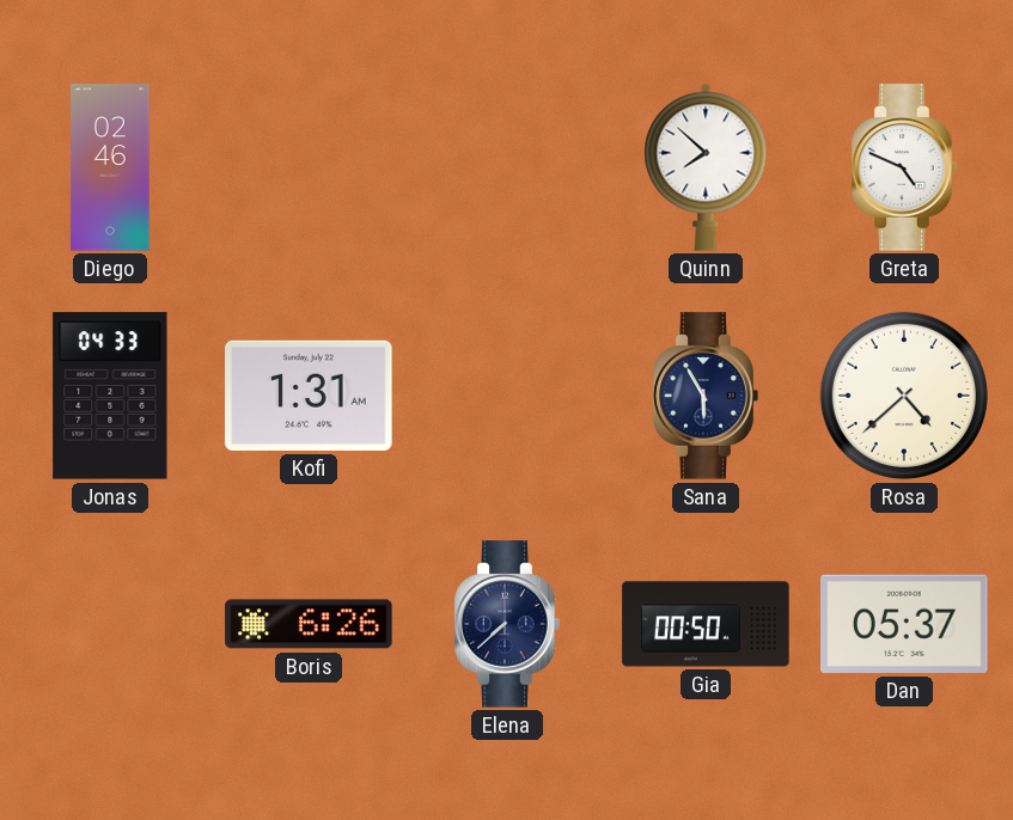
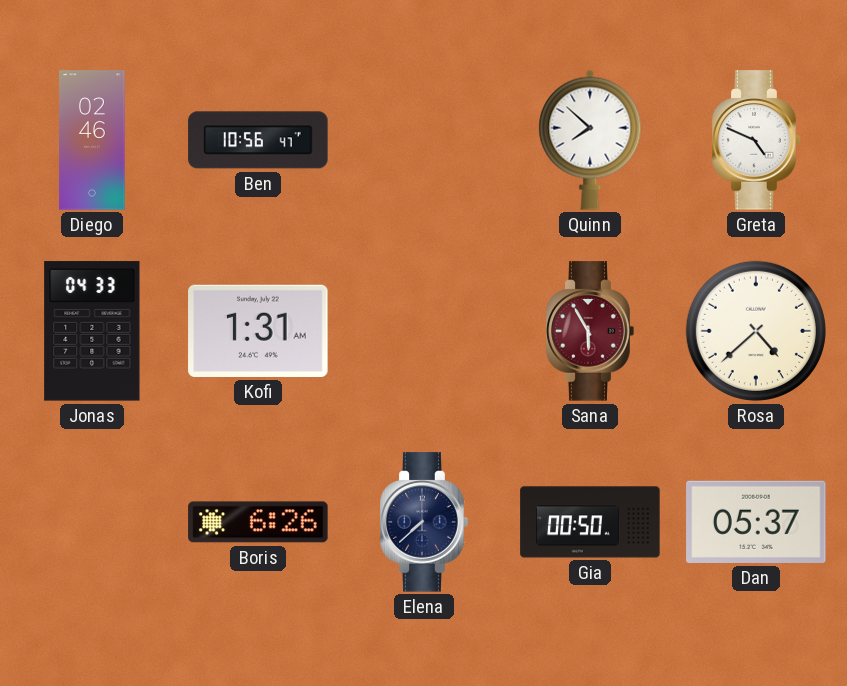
Ben: none -> 10:56 (258, 140)
Sana dial: navy -> burgundy (590, 331)
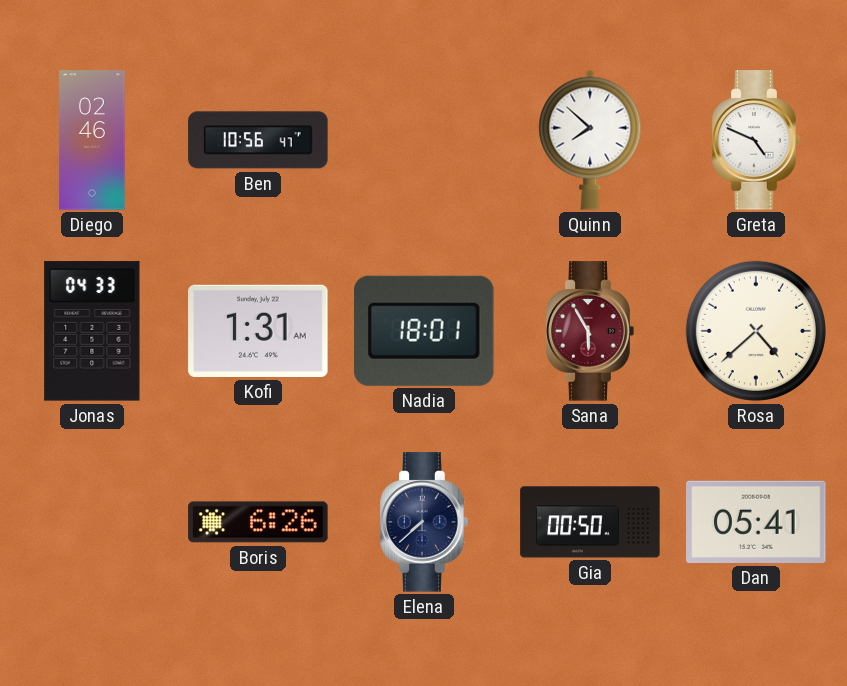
Nadia: none -> 18:01 (424, 331)
Dan: 05:37 -> 05:41 (756, 522)
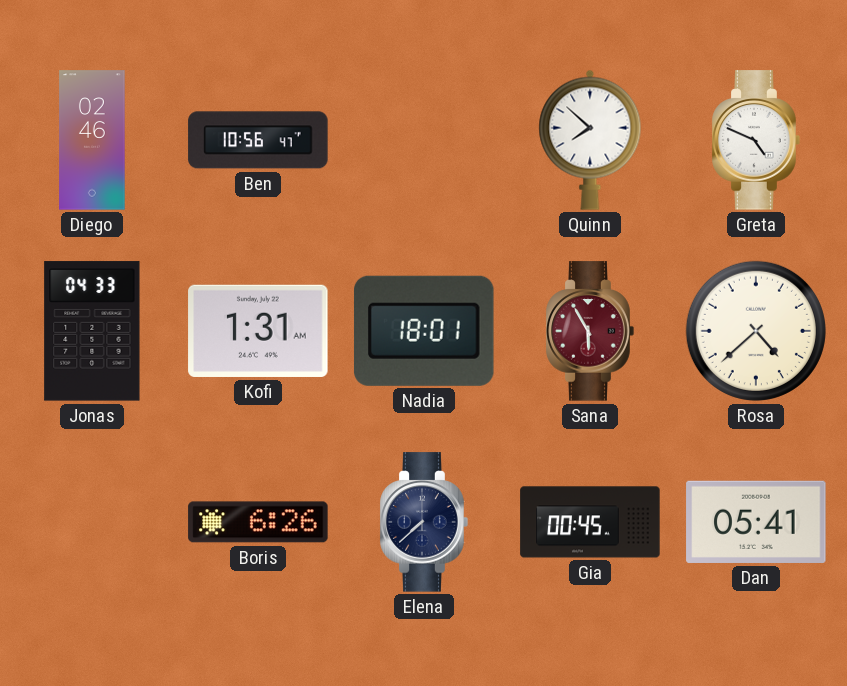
Gia: 00:50 -> 00:45 (590, 522)
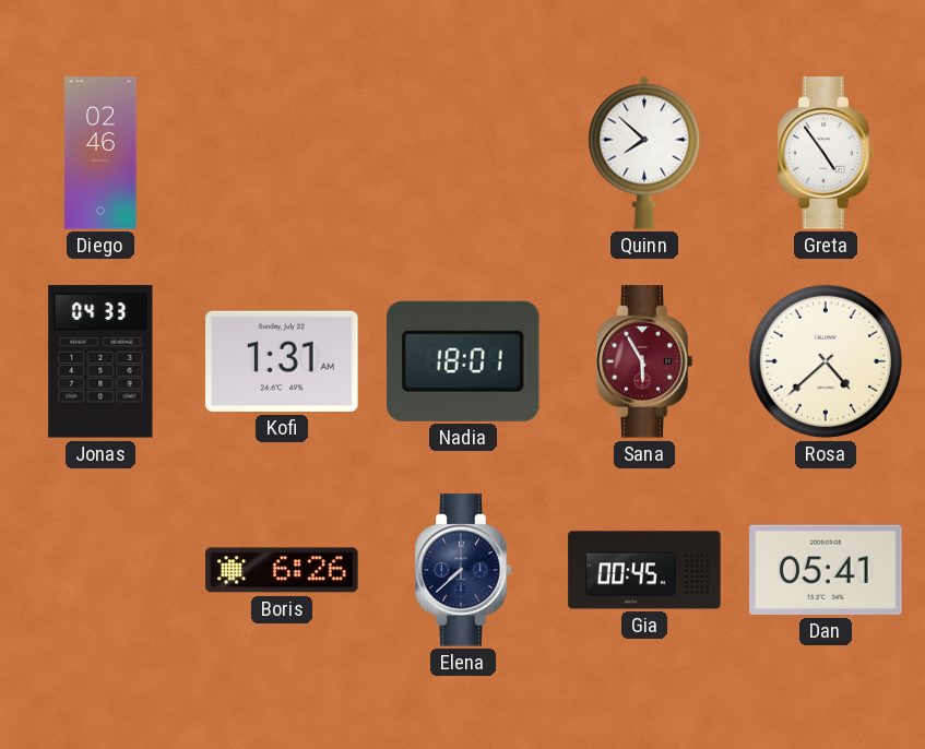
Ben: 10:56 -> none (258, 140)
Greta: 4:49 -> 4:54 (826, 153)
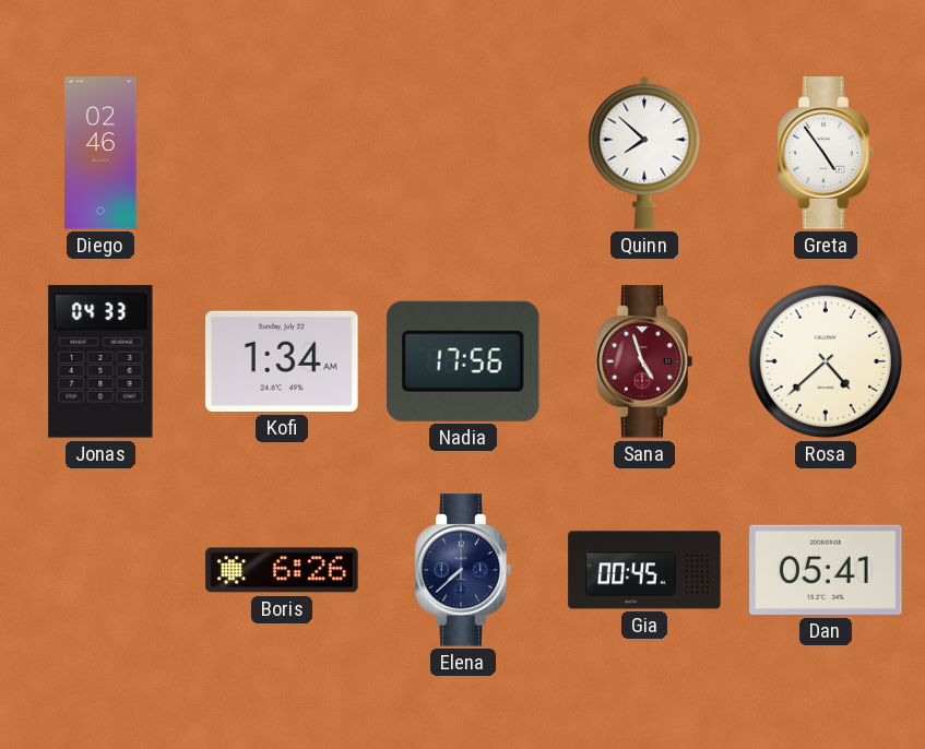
Kofi: 1:31 -> 1:34 (282, 361)
Nadia: 18:01 -> 17:56 (463, 361)
Sana: 5:55 -> 4:57 (644, 361)
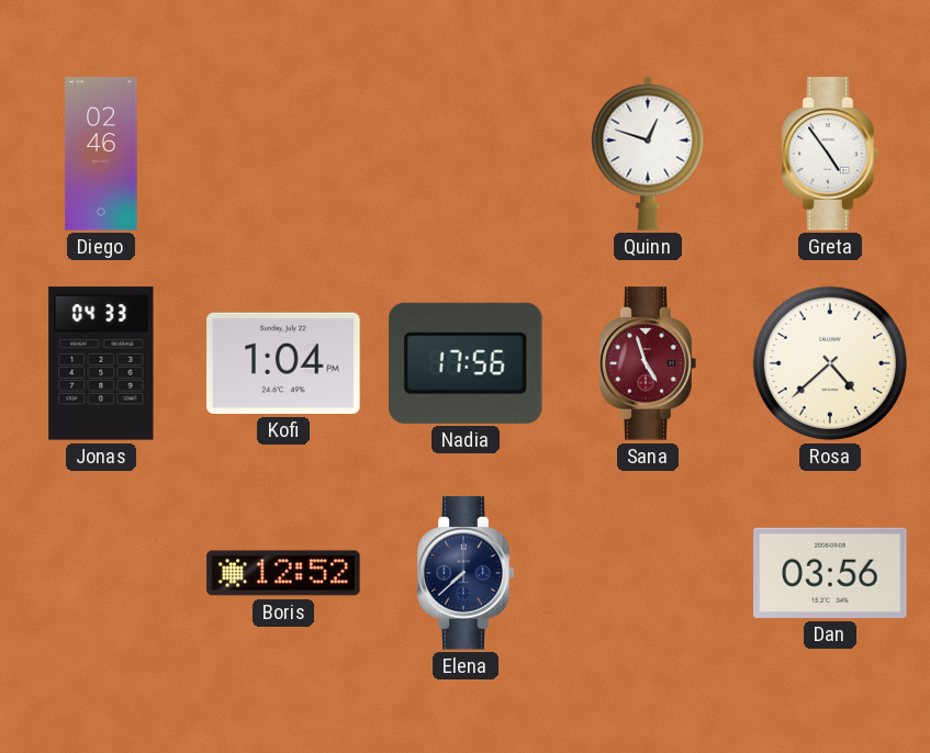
Quinn: 7:52 -> 12:48 (648, 154)
Kofi: 1:34 -> 1:04 (283, 363)
Boris: 6:26 -> 12:52 (283, 573)
Gia: 00:45 -> none (644, 570)
Dan: 05:41 -> 03:56 (830, 573)
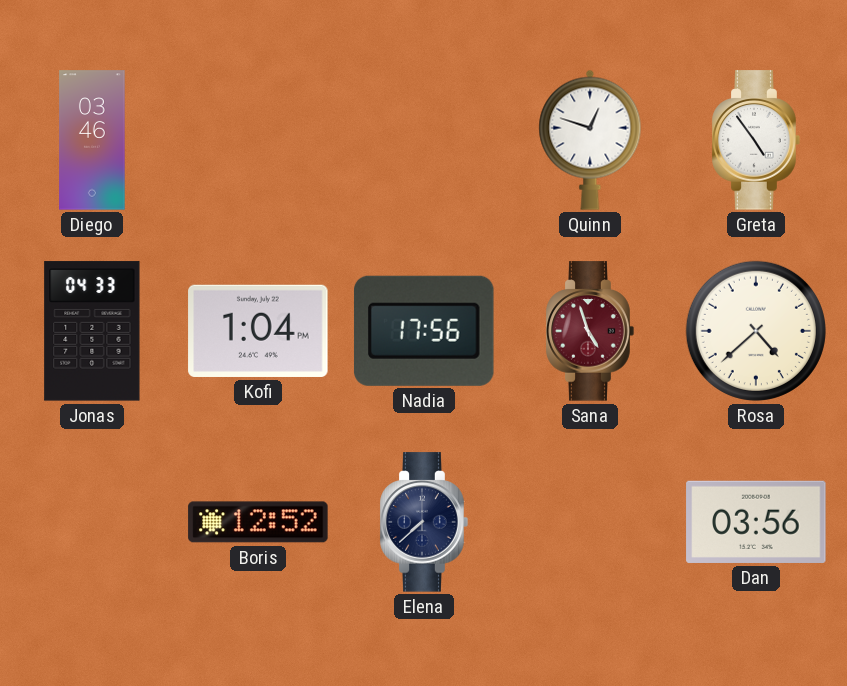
Diego: 02:46 -> 03:46 (92, 140)
